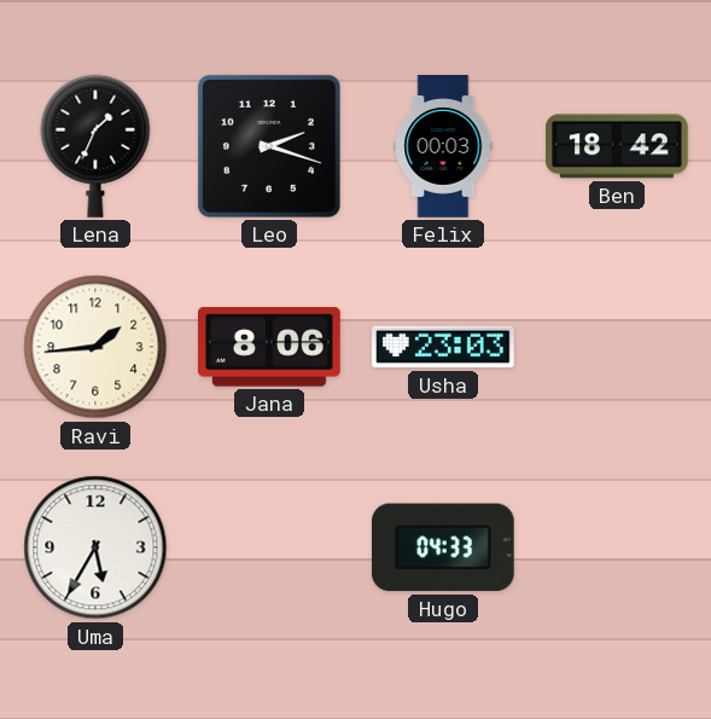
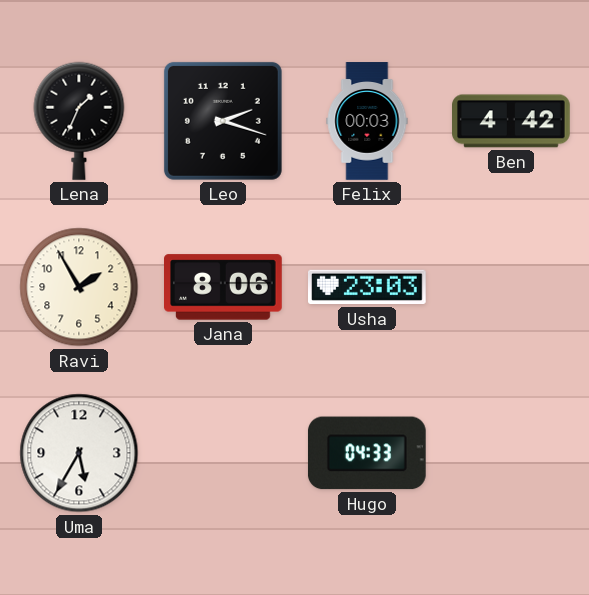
Ben: 18:42 -> 4:42 (512, 121)
Ravi: 1:44 -> 1:55 (79, 287)
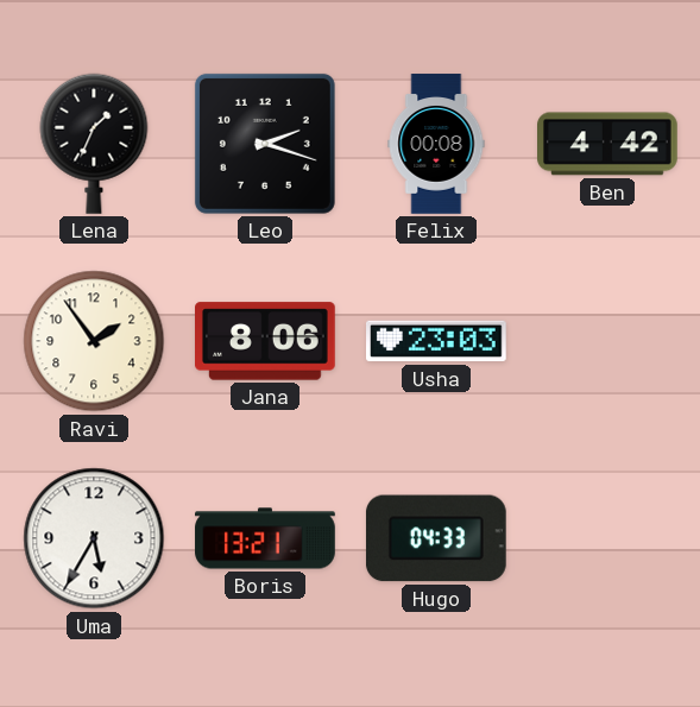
Felix: 00:03 -> 00:08 (436, 144)
Ravi: 1:55 -> 1:54 (94, 341)
Boris: none -> 13:21 (265, 538)
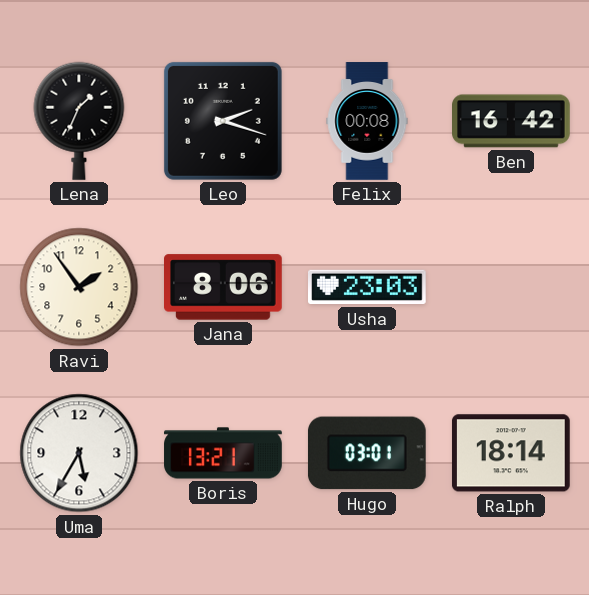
Ben: 4:42 -> 16:42 (512, 121)
Hugo: 04:33 -> 03:01 (367, 453)
Ralph: none -> 18:14 (511, 453)
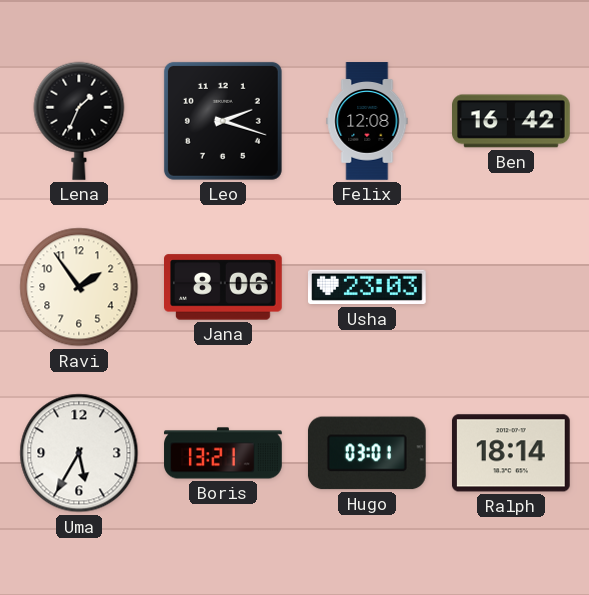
Felix: 00:08 -> 12:08 (367, 121)
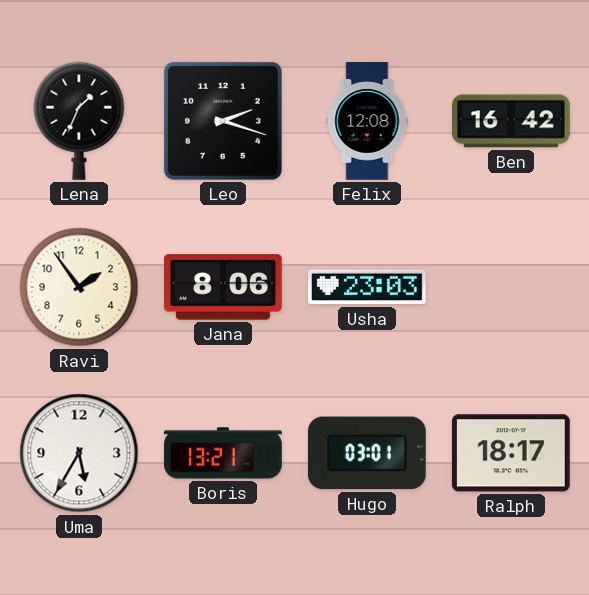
Ralph: 18:14 -> 18:17 (511, 453)
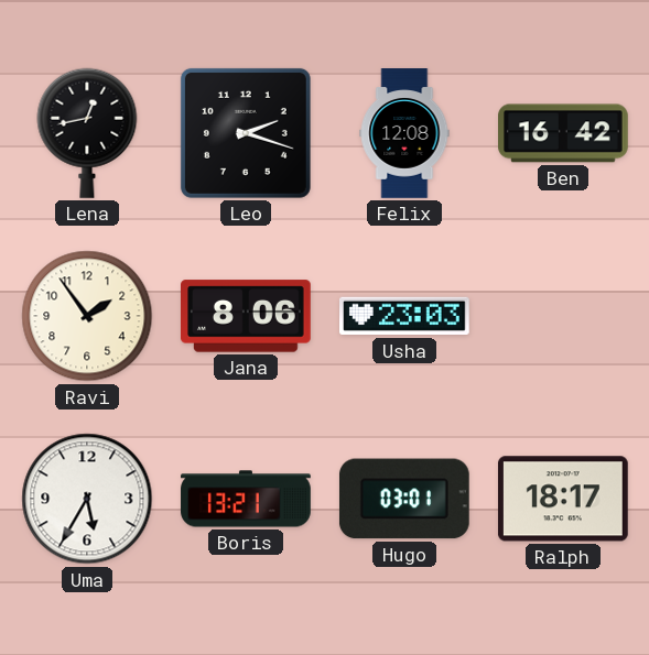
Lena: 1:34 -> 12:43 (87, 133)
